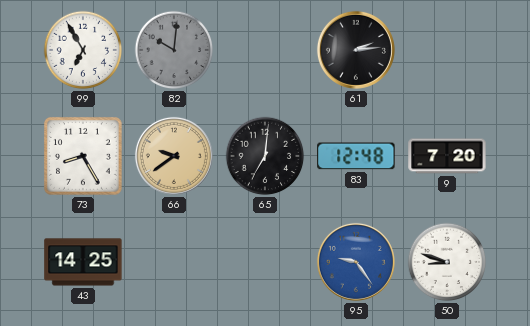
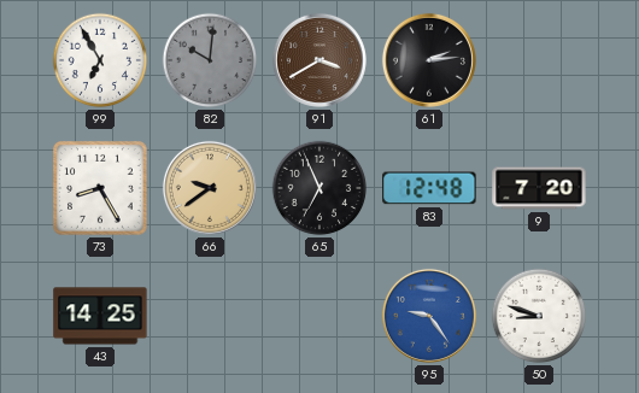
91: none -> 3:40 (319, 60)
65: 7:01 -> 6:56 (319, 188)
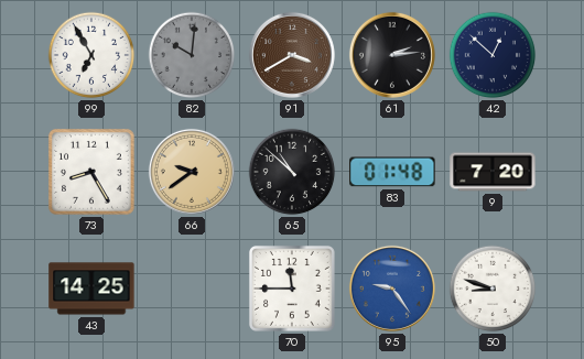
42: none -> 12:52 (493, 55)
65: 6:56 -> 10:52 (292, 172)
83: 12:48 -> 01:48 (392, 172)
70: none -> 11:45 (292, 289)
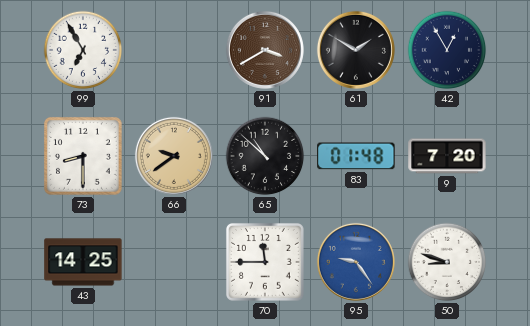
82: 10:01 -> none (192, 55)
61: 2:14 -> 1:50 (356, 50)
42: 12:52 -> 12:55 (447, 50)
73: 8:25 -> 8:30 (83, 156)
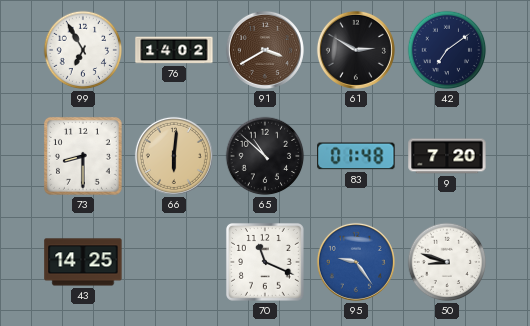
76: none -> 14:02 (174, 50)
61: 1:50 -> 2:50 (356, 50)
42: 12:55 -> 7:09 (447, 50)
66: 9:39 -> 6:01 (174, 156)
70: 11:45 -> 11:19 (265, 262)
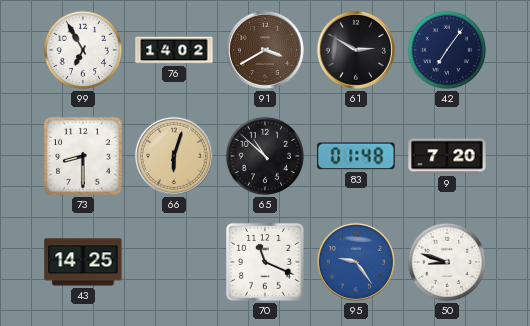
42: 7:09 -> 7:06 (447, 50)
66: 6:01 -> 6:03 (174, 156)
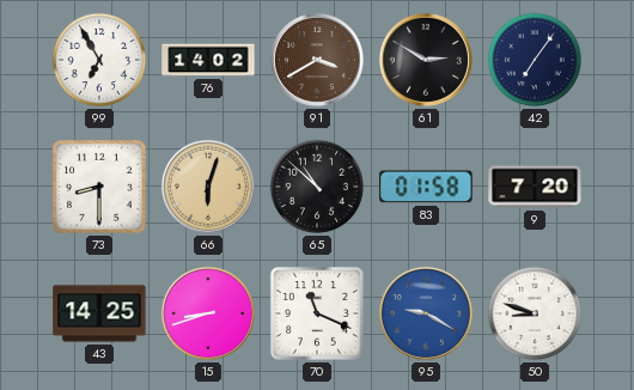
83: 01:48 -> 01:58 (426, 187)
15: none -> 8:42 (208, 313)
95: 9:24 -> 9:20 (426, 313)
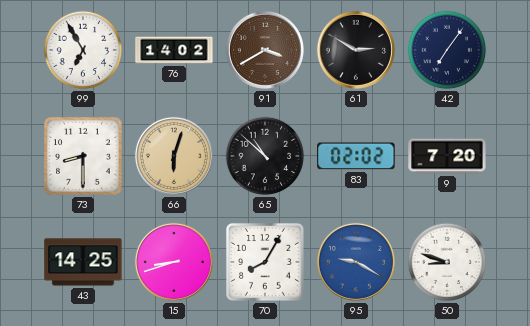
83: 01:58 -> 02:02 (356, 156)
70: 11:19 -> 8:05 (265, 262)
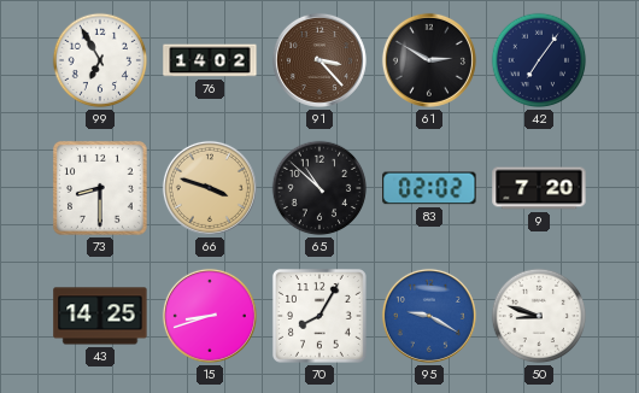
91: 3:40 -> 3:23 (319, 60)
66: 6:03 -> 3:48 (210, 188)
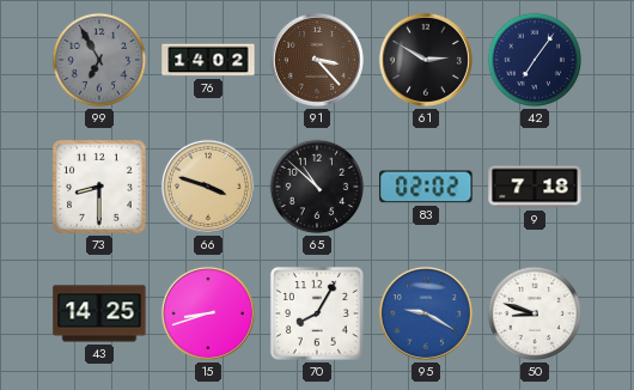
99 dial: white -> grey (99, 60)
9: 7:20 -> 7:18 (535, 187)
